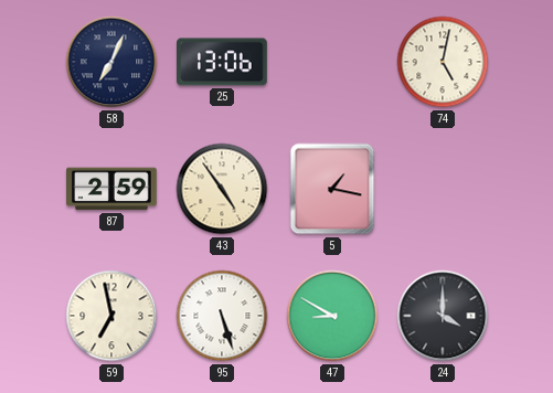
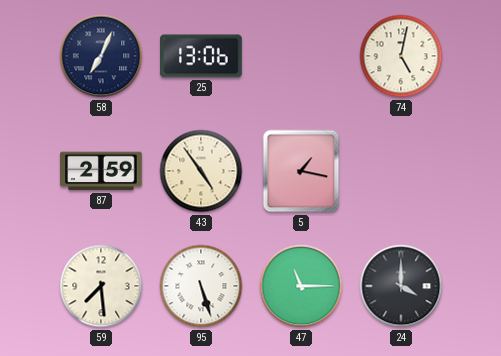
59: 6:58 -> 7:29 (101, 286)
47: 8:50 -> 11:15 (301, 286)
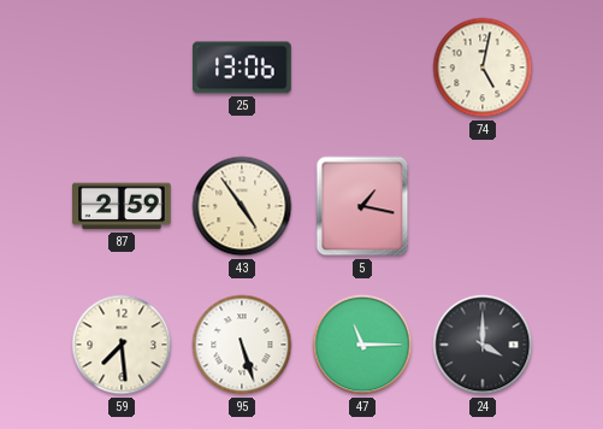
58: 7:04 -> none (101, 56)
